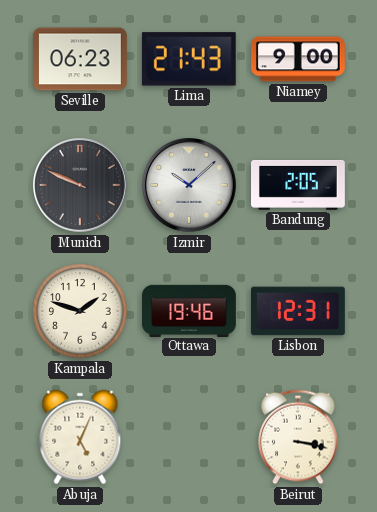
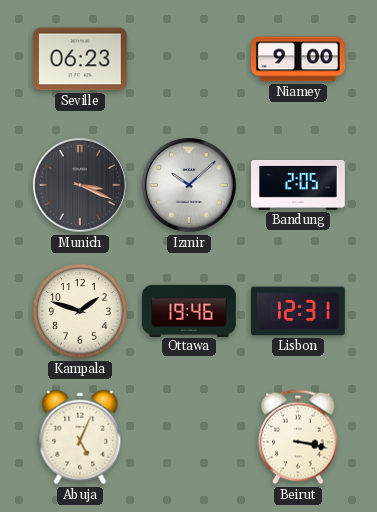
Lima: 21:43 -> none (189, 59)
Munich: 9:49 -> 3:19 (81, 186)
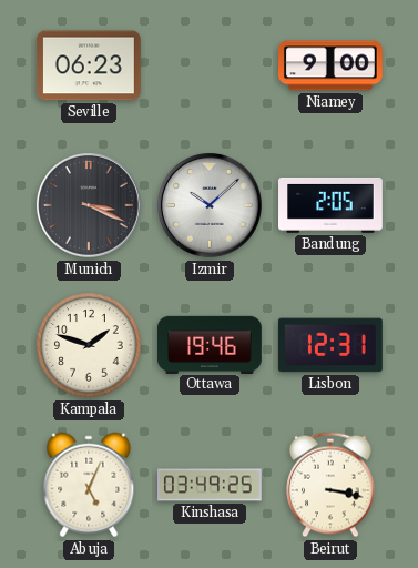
Kinshasa: none -> 03:49 (211, 485)
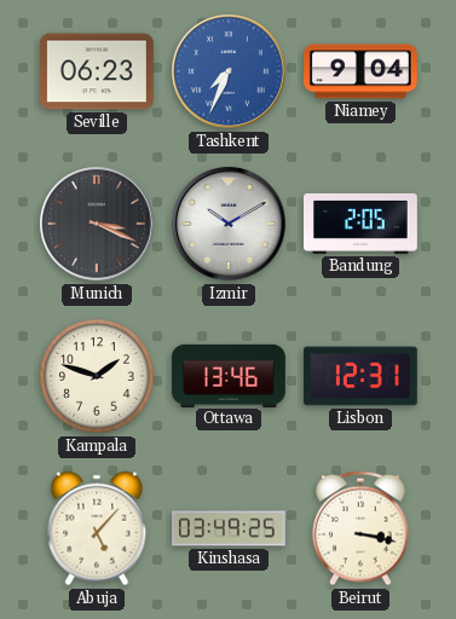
Tashkent: none -> 7:34 (230, 73)
Niamey: 9:00 -> 9:04 (362, 71)
Izmir: 10:08 -> 10:10 (230, 225)
Ottawa: 19:46 -> 13:46 (230, 375)
Abuja: 5:04 -> 5:07 (97, 528)
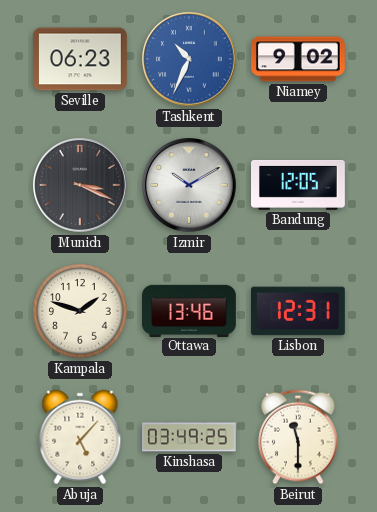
Tashkent: 7:34 -> 10:34 (190, 60)
Niamey: 9:04 -> 9:02 (299, 59)
Bandung: 2:05 -> 12:05 (299, 185)
Beirut: 3:17 -> 11:30 (298, 437)
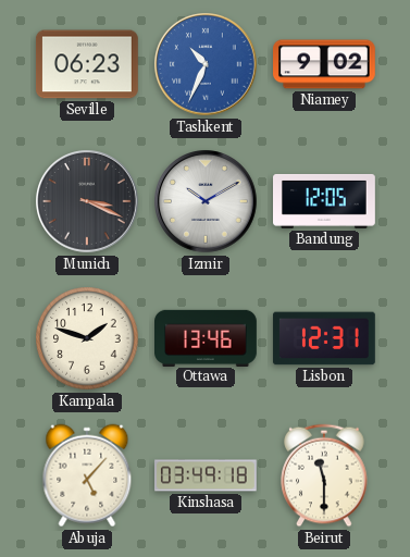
Kinshasa: 03:49:25 -> 03:49:18 (207, 475)
